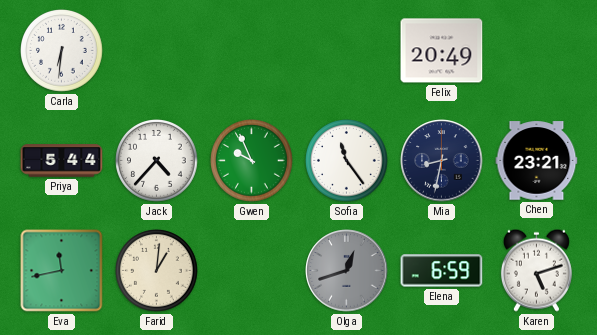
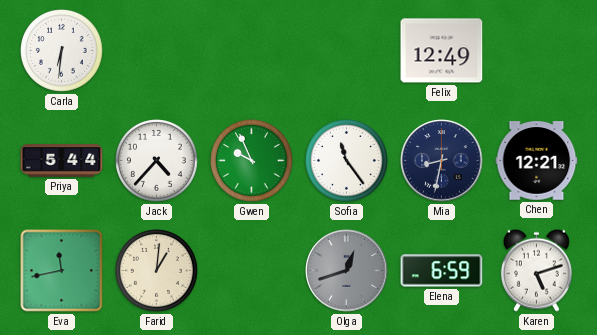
Felix: 20:49 -> 12:49 (442, 51)
Chen: 23:21 -> 12:21 (537, 161)
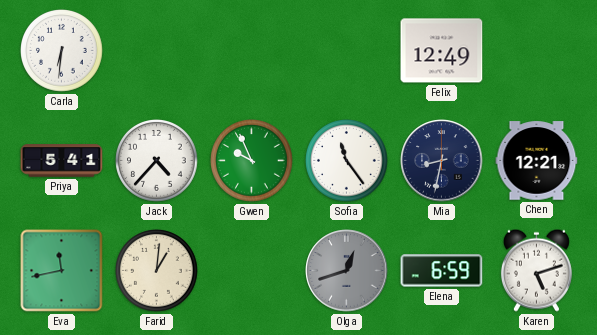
Priya: 5:44 -> 5:41 (62, 161)
